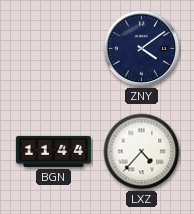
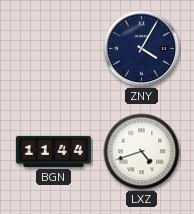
ZNY: 4:09 -> 4:05 (142, 49)
LXZ: 4:37 -> 4:42 (142, 152)
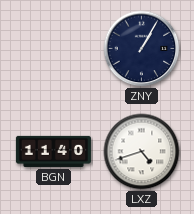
ZNY: 4:05 -> 1:05 (142, 49)
BGN: 11:44 -> 11:40 (53, 151)
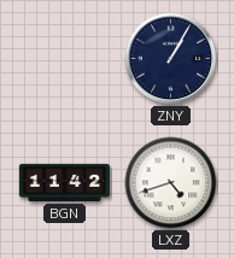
BGN: 11:40 -> 11:42 (64, 182)
